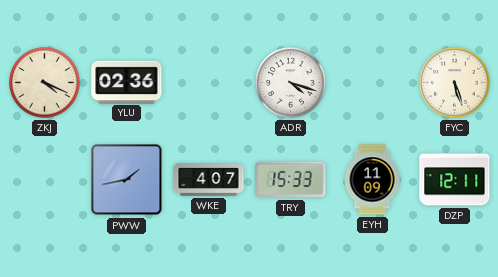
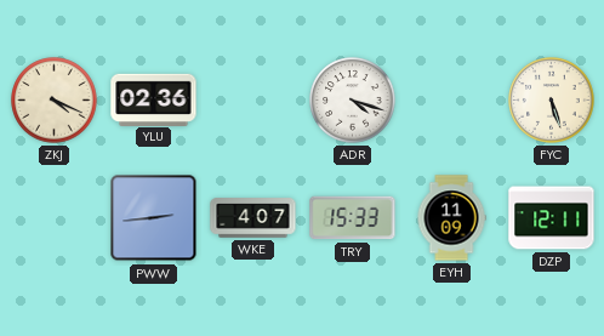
PWW: 1:43 -> 2:44 (154, 218)
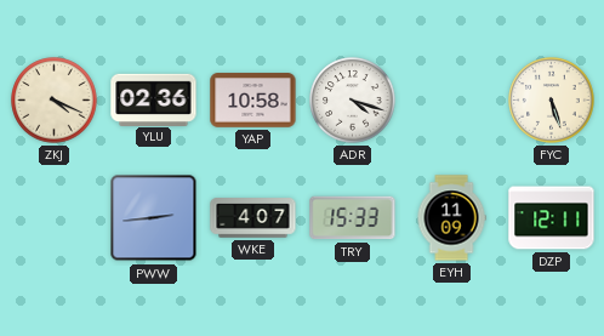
YAP: none -> 10:58 (253, 101)
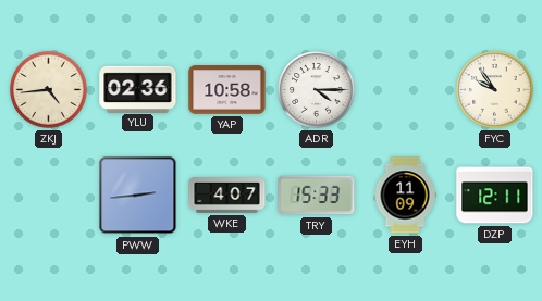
ZKJ: 4:19 -> 4:44 (49, 90)
ADR: 4:18 -> 4:15 (317, 90)
FYC: 5:27 -> 9:54 (495, 90)
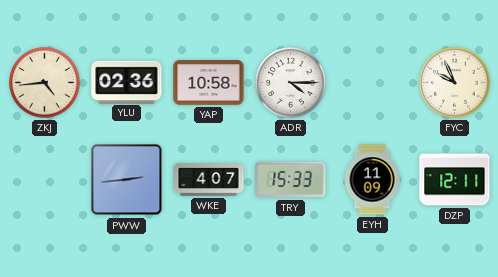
FYC: 9:54 -> 9:56 (455, 83)
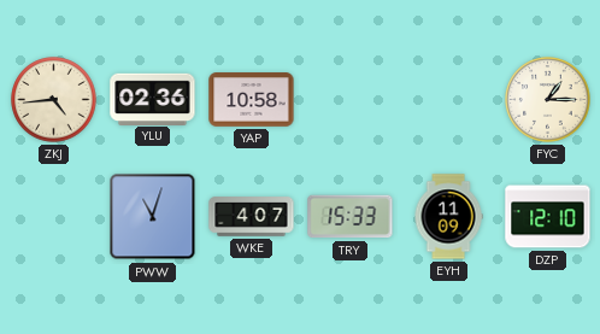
ADR: 4:15 -> none (291, 83)
FYC: 9:56 -> 1:15 (548, 100)
PWW: 2:44 -> 11:03 (153, 217)
DZP: 12:11 -> 12:10 (548, 217)
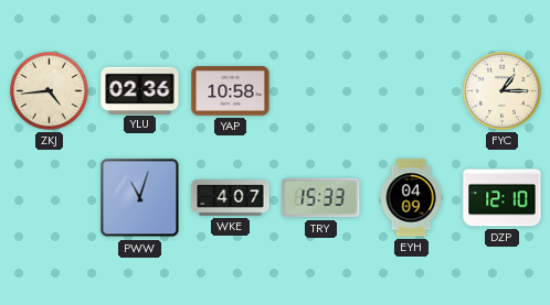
EYH: 11:09 -> 04:09 (411, 198)
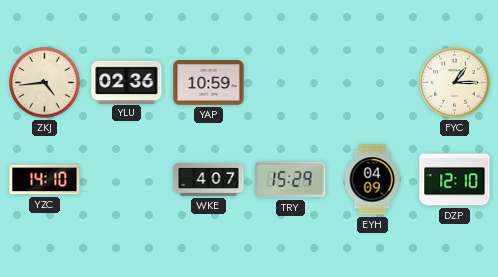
YAP: 10:58 -> 10:59 (209, 83)
YZC: none -> 14:10 (45, 180)
PWW: 11:03 -> none (140, 198)
TRY: 15:33 -> 15:29 (291, 180)
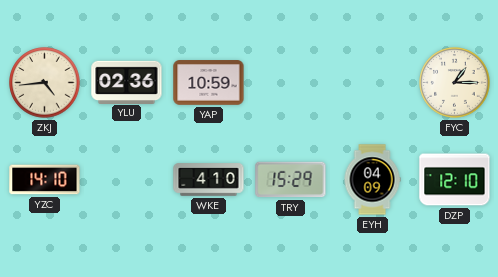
WKE: 4:07 -> 4:10 (209, 180)
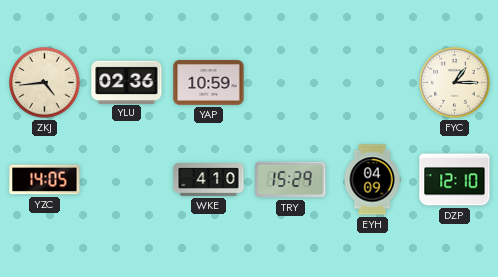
YZC: 14:10 -> 14:05 (45, 180)
